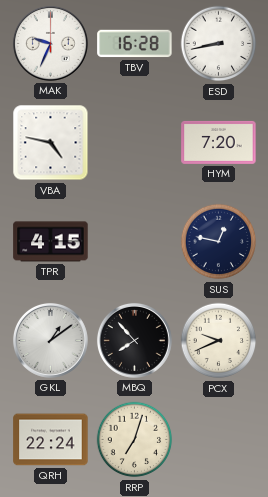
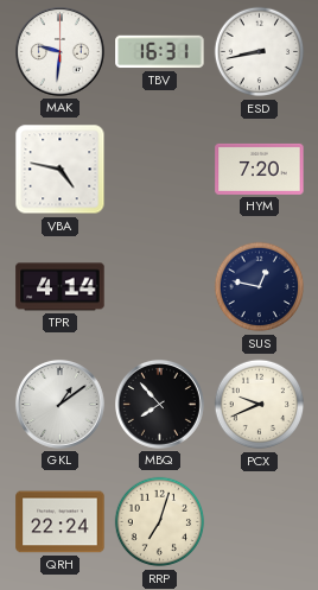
MAK: 9:34 -> 9:31 (59, 51)
TBV: 16:28 -> 16:31 (160, 52)
TPR: 4:15 -> 4:14 (61, 287)
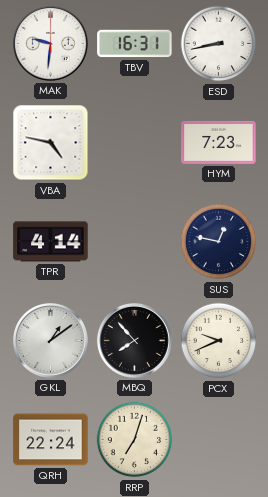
HYM: 7:20 -> 7:23 (219, 142)
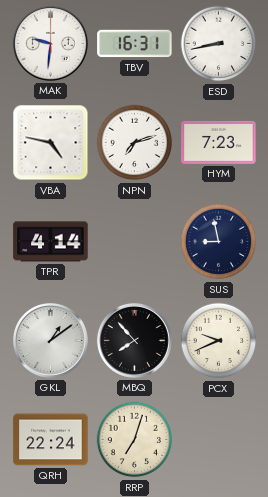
NPN: none -> 7:12 (135, 143)
SUS: 12:47 -> 8:58 (219, 242)
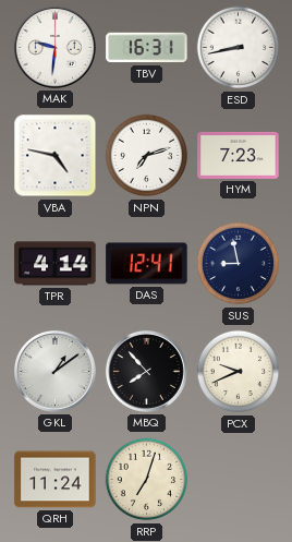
DAS: none -> 12:41 (147, 264)
QRH: 22:24 -> 11:24 (56, 480)
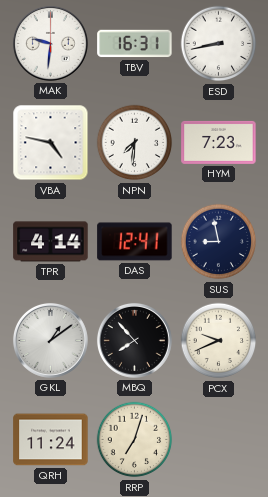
NPN: 7:12 -> 7:31 (135, 143)
